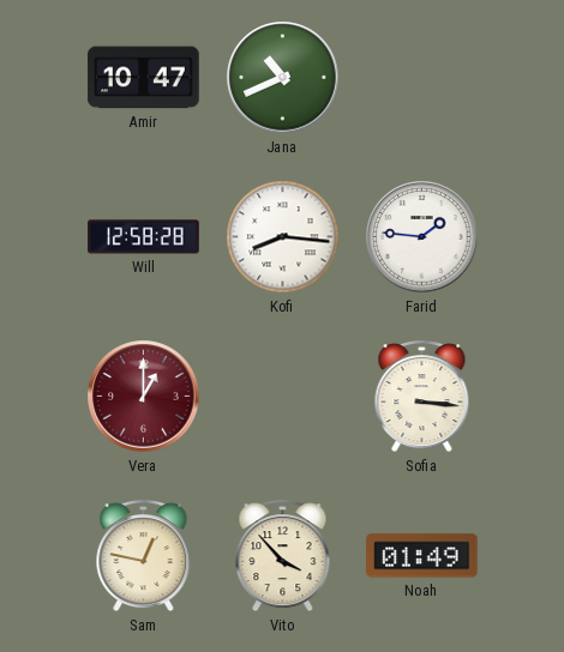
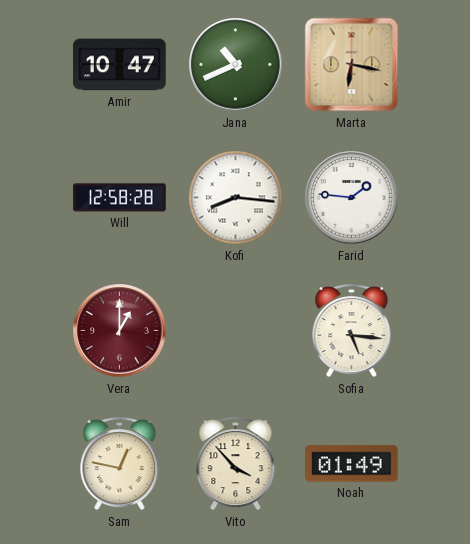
Marta: none -> 6:17 (352, 65)
Sofia: 3:16 -> 5:16 (352, 331)
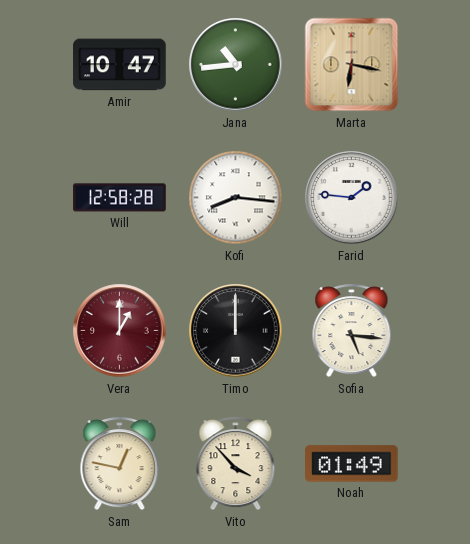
Jana: 10:41 -> 10:44 (236, 65)
Timo: none -> 12:00 (236, 331)
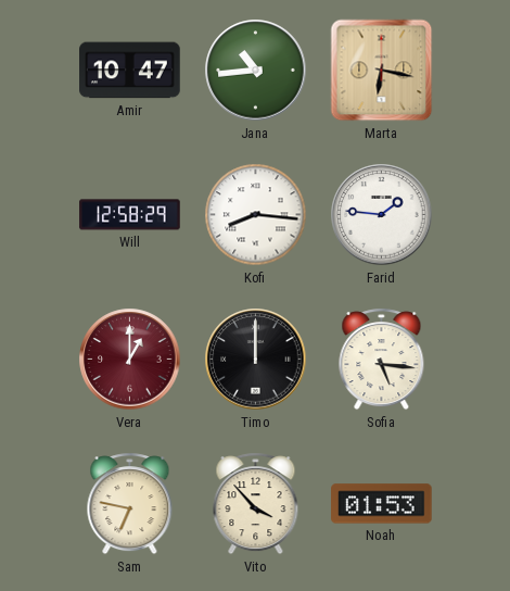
Will: 12:58:28 -> 12:58:29 (130, 215)
Sam: 12:47 -> 6:47 (130, 504)
Noah: 01:49 -> 01:53 (382, 504)
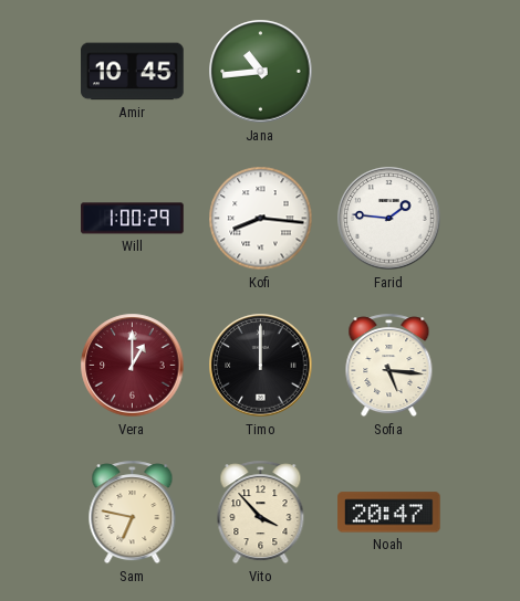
Amir: 10:47 -> 10:45 (133, 72)
Marta: 6:17 -> none (382, 71)
Will: 12:58 -> 1:00 (133, 219)
Noah: 01:53 -> 20:47 (389, 513)
